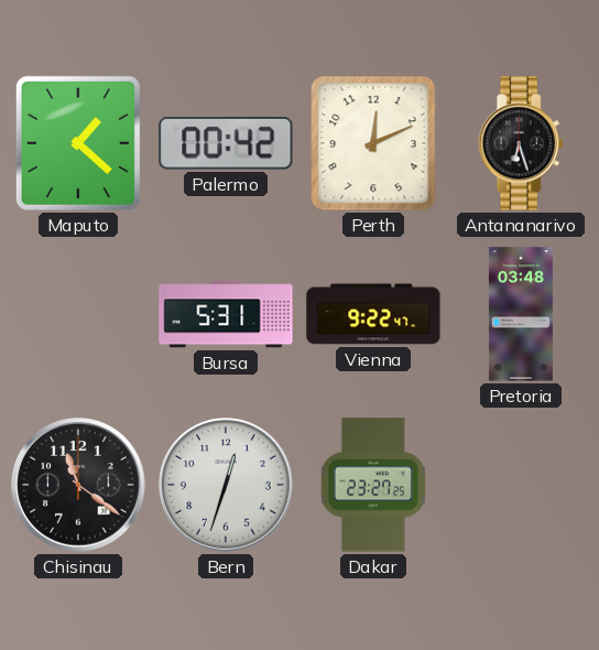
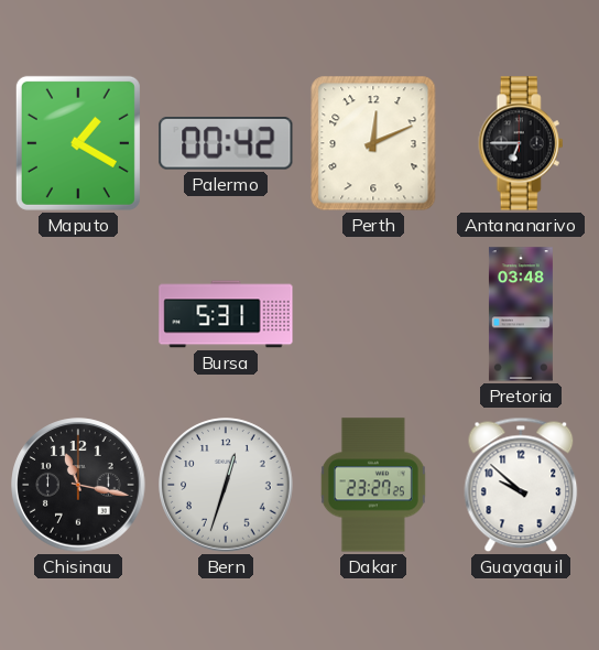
Maputo: 1:22 -> 1:20 (78, 143)
Antananarivo: 6:27 -> 6:45 (521, 143)
Vienna: 9:22 -> none (373, 314)
Chisinau: 11:21 -> 11:17 (78, 485)
Guayaquil: none -> 9:52 (521, 485)
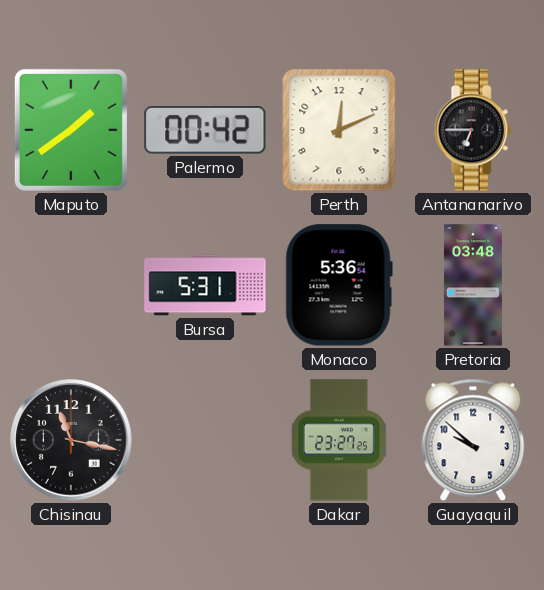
Maputo: 1:20 -> 1:39 (71, 130)
Monaco: none -> 5:36 (339, 285)
Bern: 12:33 -> none (226, 485)
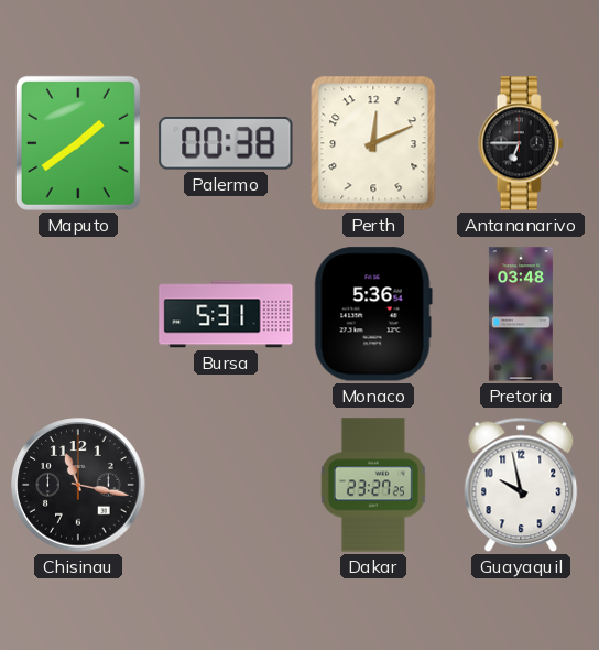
Palermo: 00:42 -> 00:38 (226, 144)
Guayaquil: 9:52 -> 9:58 (521, 485)
